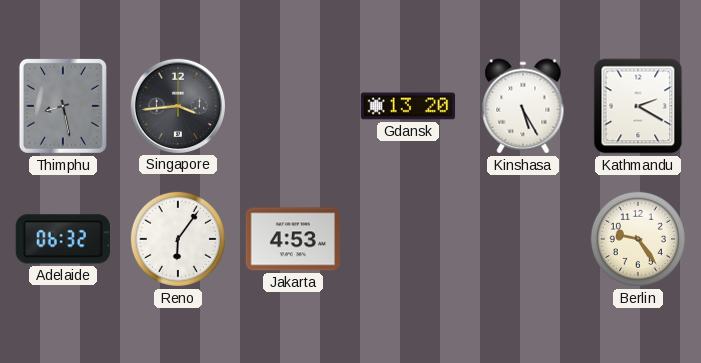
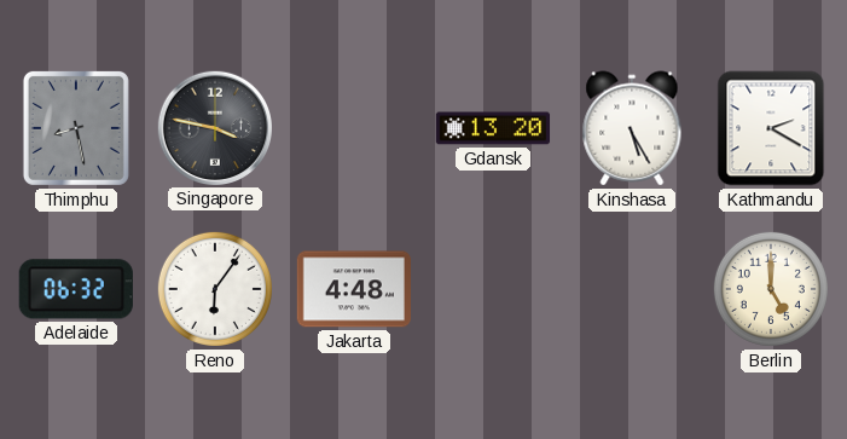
Singapore: 3:44 -> 3:47 (214, 127)
Jakarta: 4:53 -> 4:48 (353, 289)
Berlin: 9:24 -> 5:00 (771, 289)
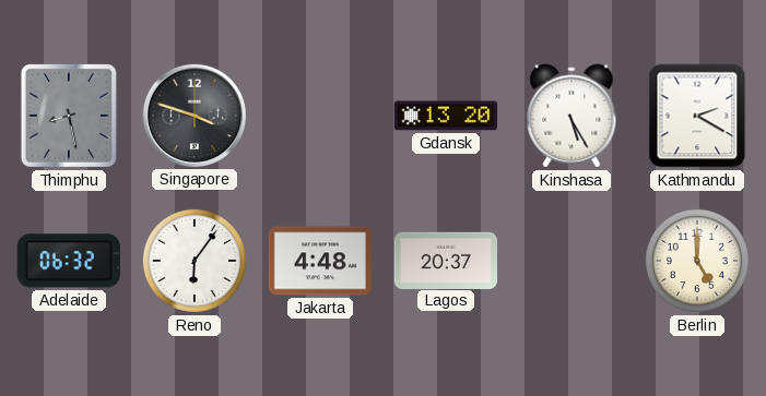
Singapore: 3:47 -> 3:48 (193, 115)
Lagos: none -> 20:37 (445, 260)
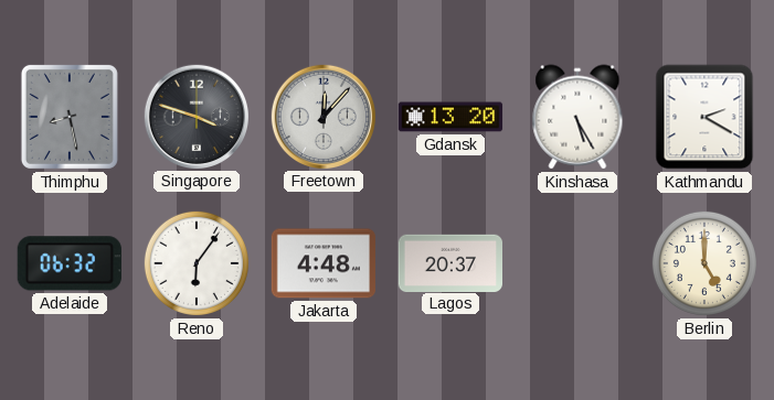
Freetown: none -> 12:07 (322, 116)
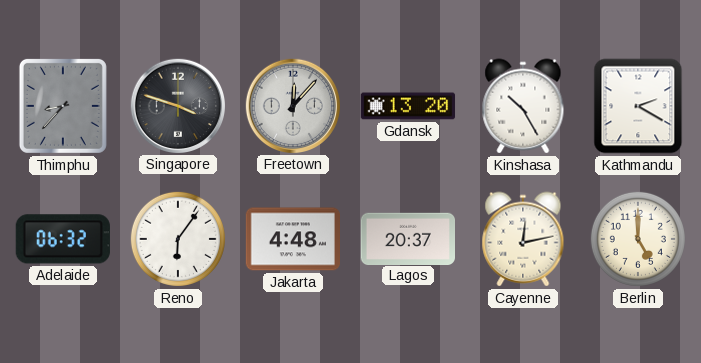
Thimphu: 8:28 -> 8:37 (63, 106)
Kinshasa: 5:25 -> 10:25 (523, 106)
Cayenne: none -> 12:13 (523, 239)
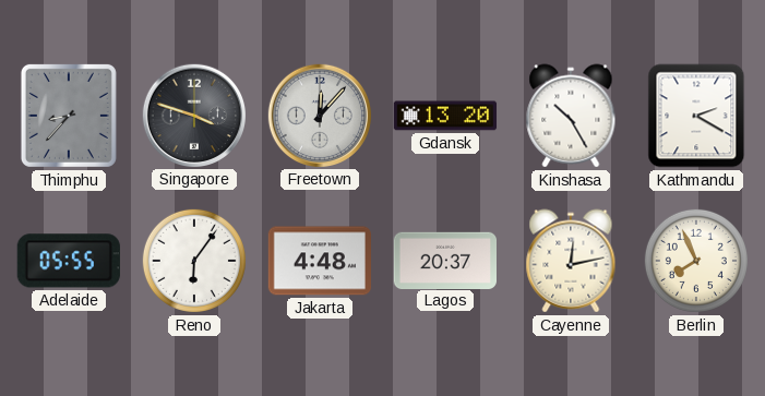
Adelaide: 06:32 -> 05:55 (69, 261)
Berlin: 5:00 -> 7:56 (696, 261)
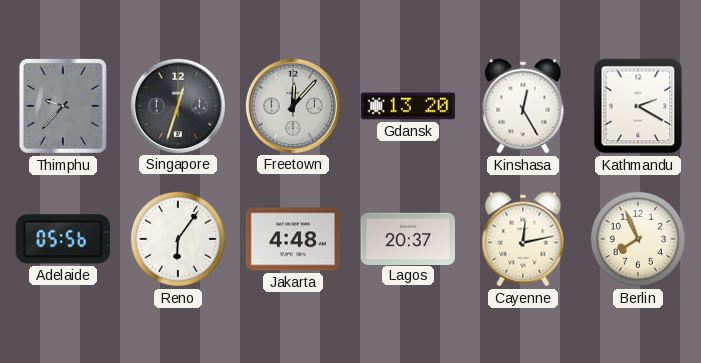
Thimphu: 8:37 -> 9:37 (63, 106)
Singapore: 3:48 -> 12:33 (177, 105)
Kinshasa: 10:25 -> 12:25 (523, 106)
Adelaide: 05:55 -> 05:56 (63, 239)
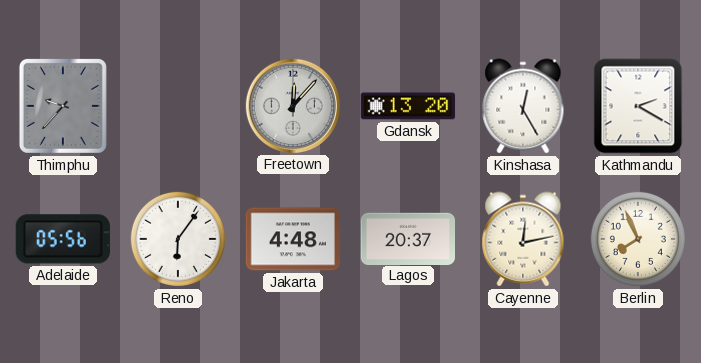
Singapore: 12:33 -> none (177, 105)
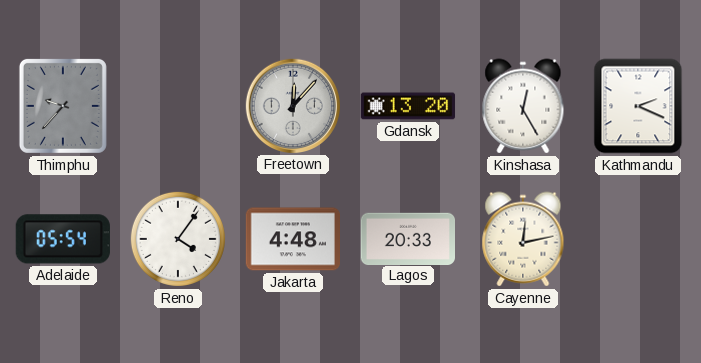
Kathmandu: 2:20 -> 2:19 (638, 106)
Adelaide: 05:56 -> 05:54 (63, 239)
Reno: 6:06 -> 4:06 (178, 239)
Lagos: 20:37 -> 20:33 (407, 238)
Berlin: 7:56 -> none (638, 239)
